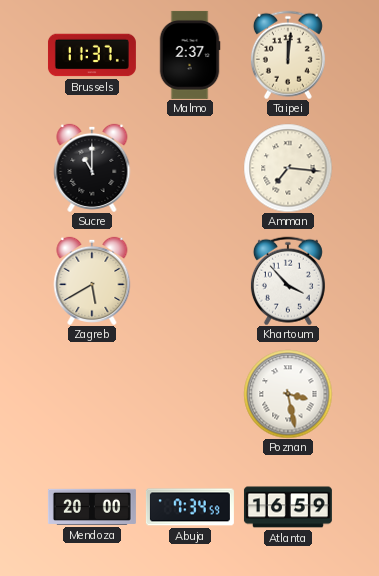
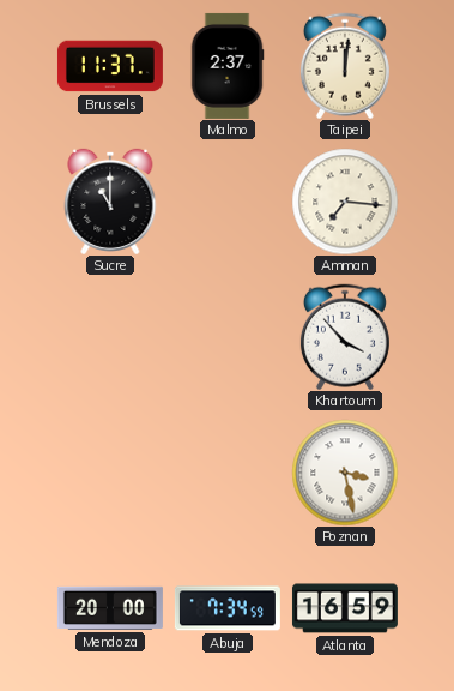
Zagreb: 5:40 -> none (92, 281)
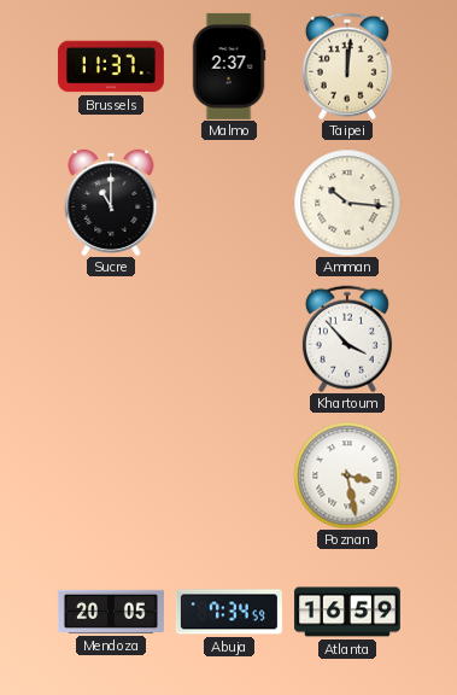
Amman: 7:16 -> 10:16 (347, 203)
Mendoza: 20:00 -> 20:05 (111, 612)
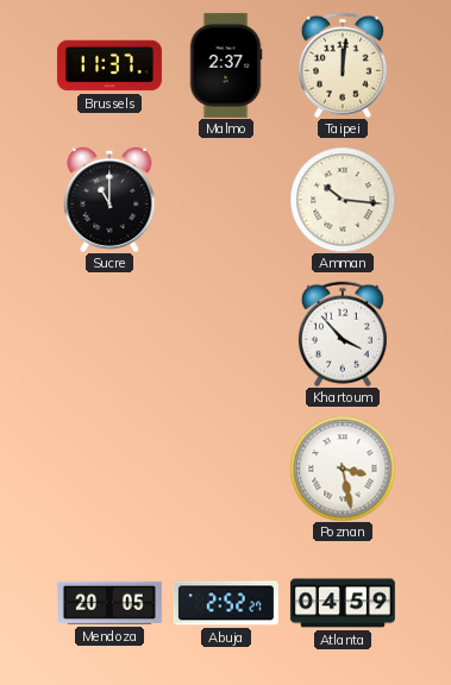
Abuja: 7:34 -> 2:52 (226, 603)
Atlanta: 16:59 -> 04:59 (343, 603)
